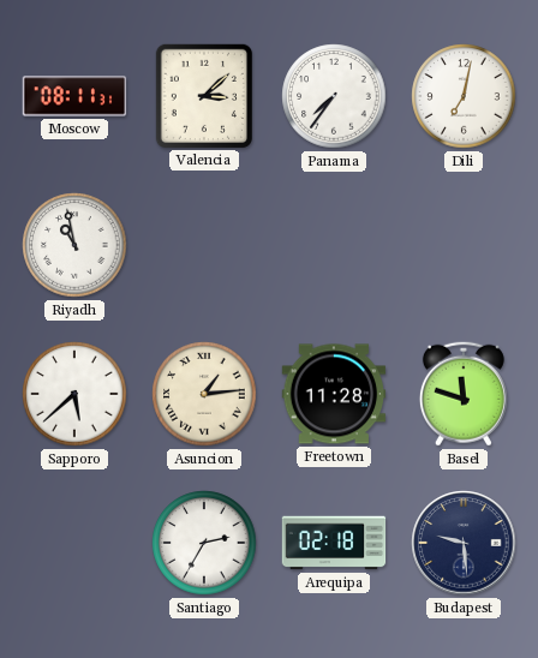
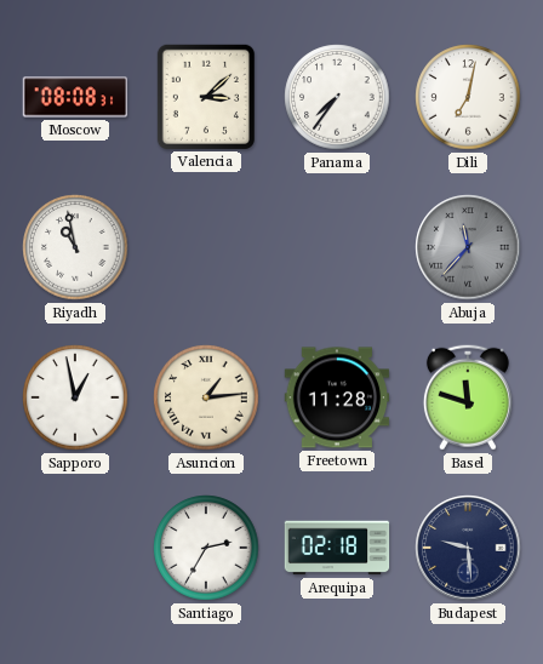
Moscow: 08:11 -> 08:08 (75, 97)
Abuja: none -> 11:37 (468, 247)
Sapporo: 5:38 -> 12:58 (75, 397)
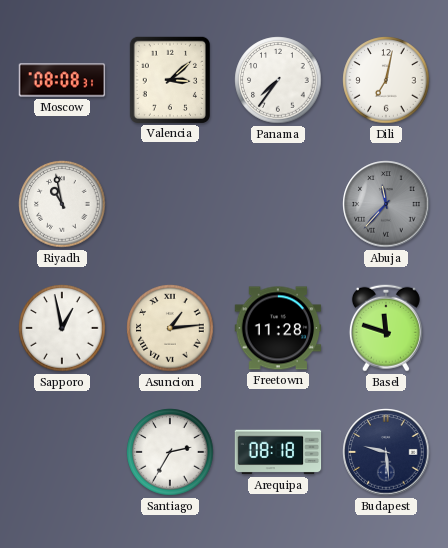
Arequipa: 02:18 -> 08:18 (278, 452)
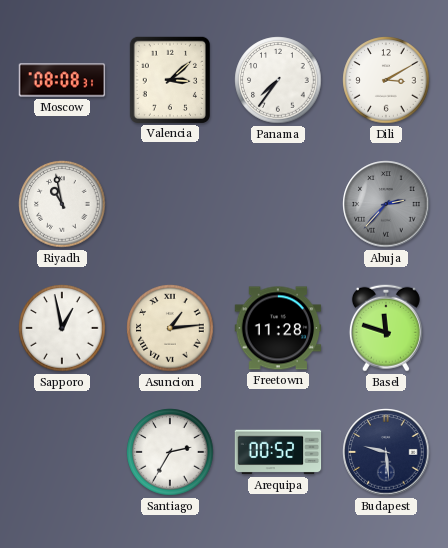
Dili: 7:02 -> 3:10 (386, 80)
Abuja: 11:37 -> 2:37 (386, 204)
Arequipa: 08:18 -> 00:52 (278, 452)
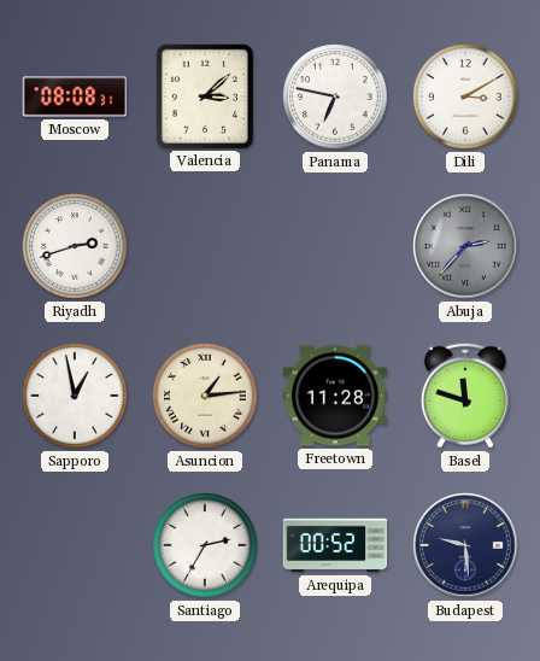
Panama: 7:36 -> 6:47 (335, 96)
Riyadh: 10:58 -> 2:42 (75, 246)
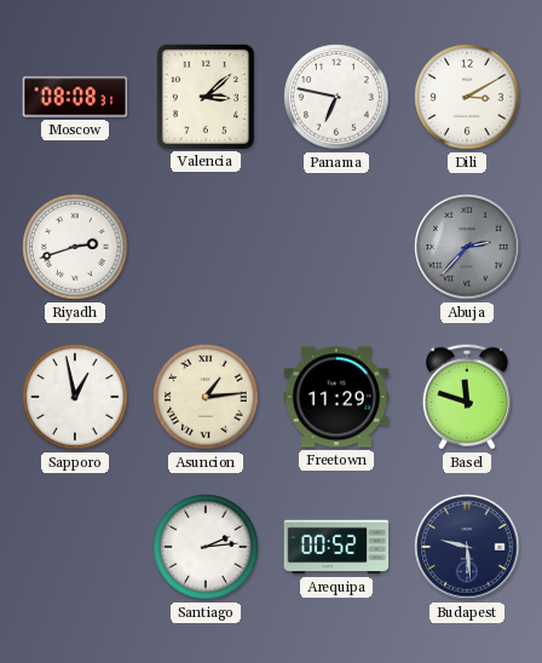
Freetown: 11:28 -> 11:29 (336, 397)
Santiago: 2:35 -> 2:14 (206, 547)
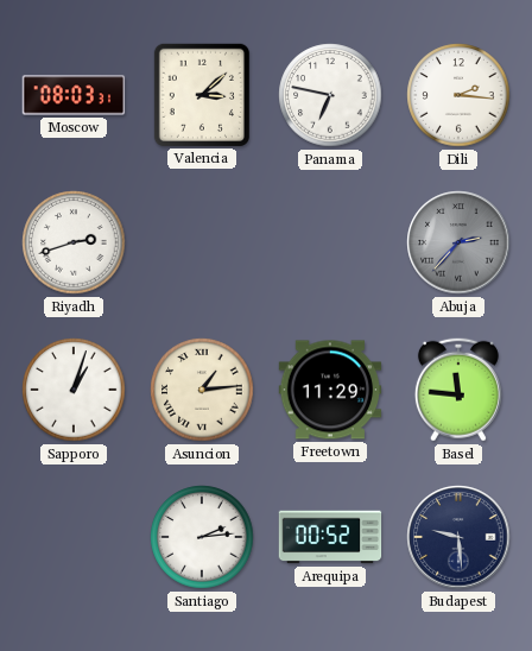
Moscow: 08:08 -> 08:03 (74, 95)
Dili: 3:10 -> 2:16 (458, 95)
Sapporo: 12:58 -> 1:03 (74, 390)
Basel: 11:48 -> 11:46 (458, 390)
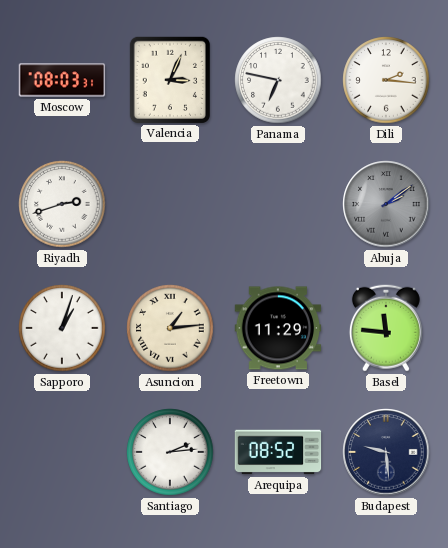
Valencia: 3:08 -> 3:04 (170, 79)
Abuja: 2:37 -> 2:09 (386, 204)
Arequipa: 00:52 -> 08:52 (278, 452)
